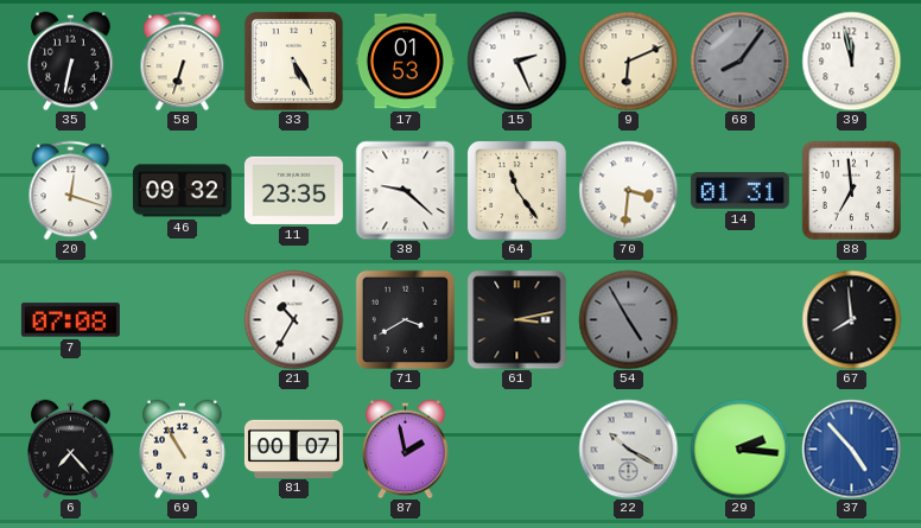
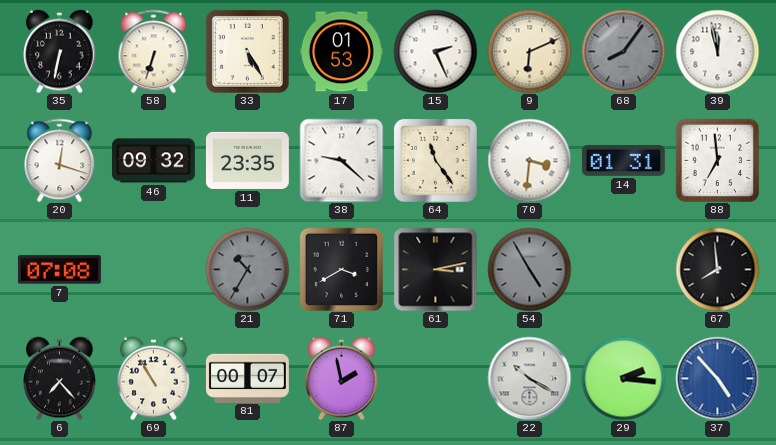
21 dial: white -> grey (247, 269)
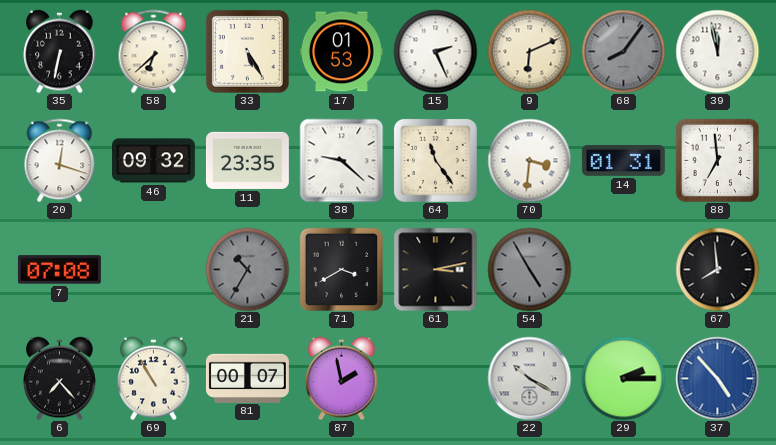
58: 6:33 -> 6:38 (154, 51)
29: 2:16 -> 2:15 (623, 378)
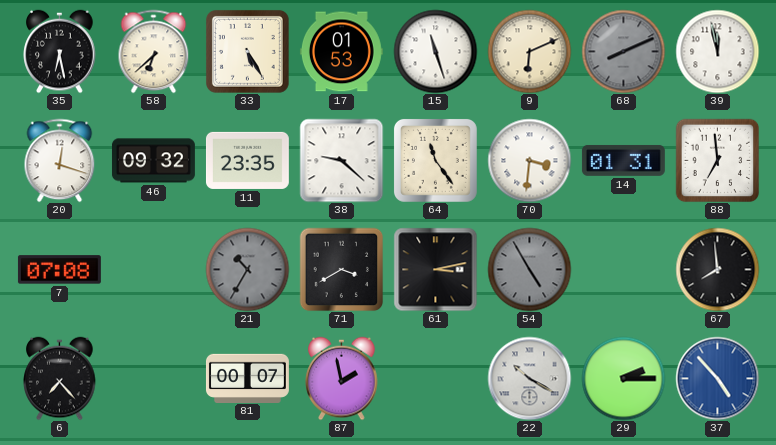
35: 6:32 -> 6:28 (60, 51)
15: 2:26 -> 11:27 (435, 51)
68: 8:06 -> 8:11 (623, 51)
69: 10:55 -> none (154, 378)
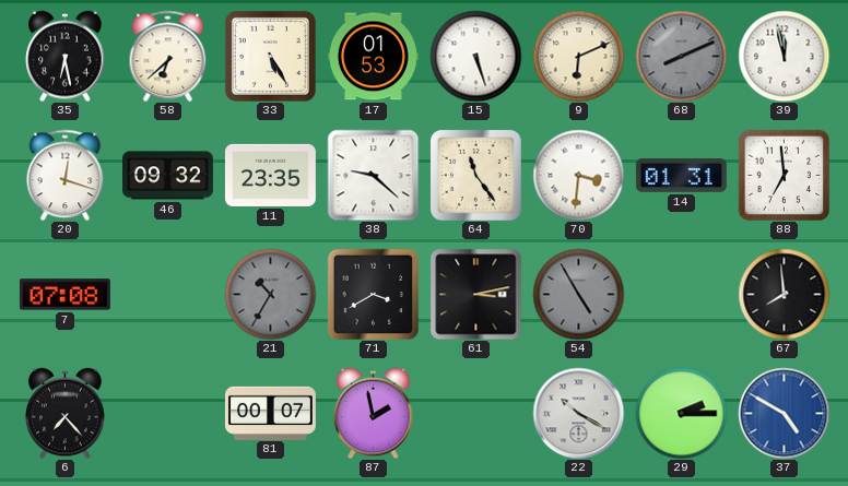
15: 11:27 -> 5:27 (475, 56)
37: 4:53 -> 4:50 (784, 413)
